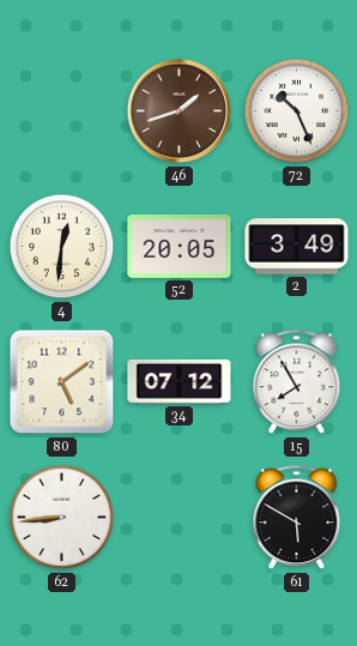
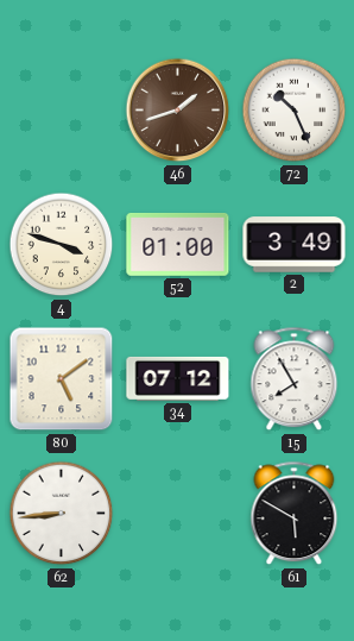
4: 12:31 -> 3:48 (62, 245)
52: 20:05 -> 01:00 (178, 245)
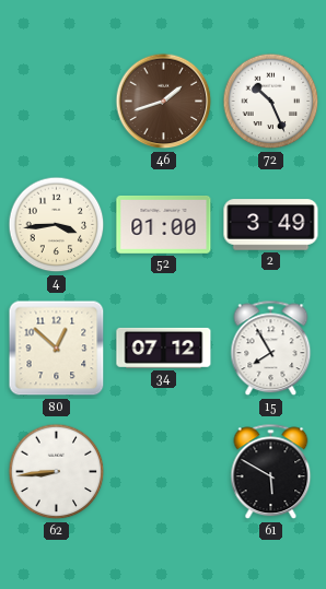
4: 3:48 -> 3:44 (57, 225)
80: 5:09 -> 12:52 (57, 349)
